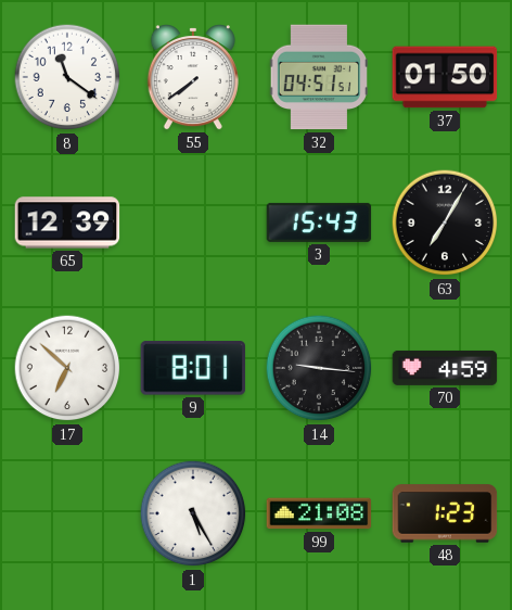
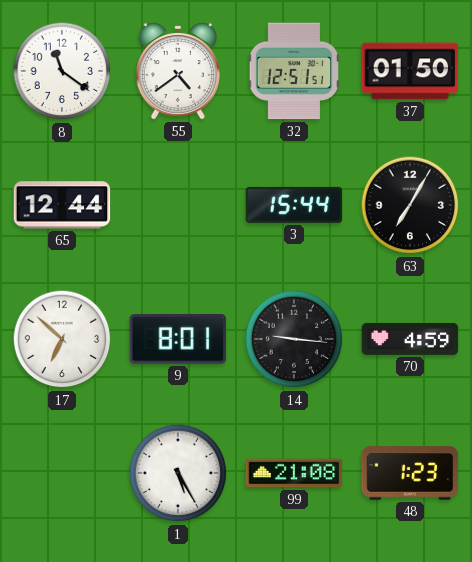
55: 7:39 -> 4:39 (178, 72)
32: 04:51 -> 12:51 (294, 71)
65: 12:39 -> 12:44 (62, 205)
3: 15:43 -> 15:44 (294, 205)
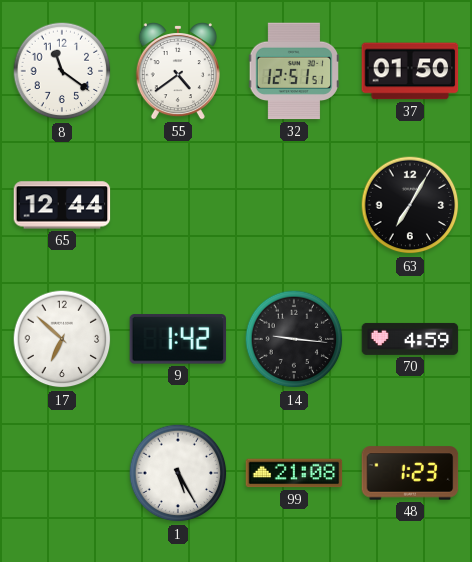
3: 15:44 -> none (294, 205)
9: 8:01 -> 1:42 (177, 339)
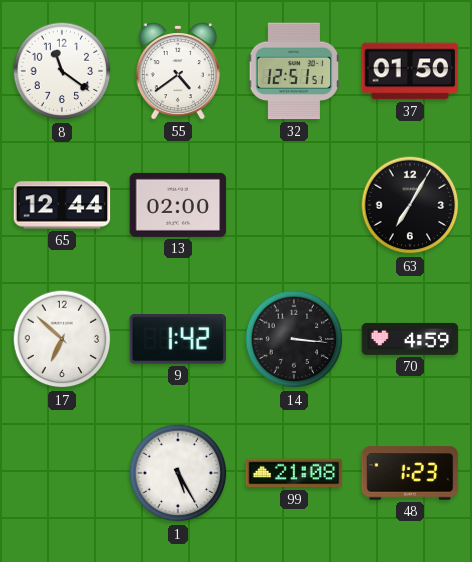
13: none -> 02:00 (178, 205)
14: 9:16 -> 3:16 (294, 339)
